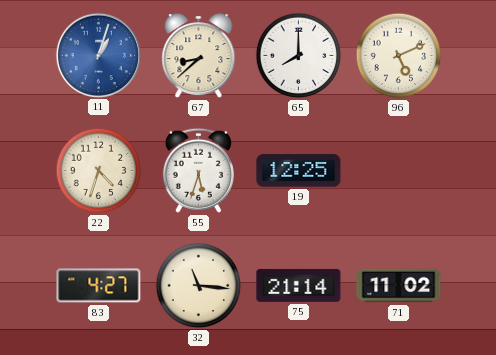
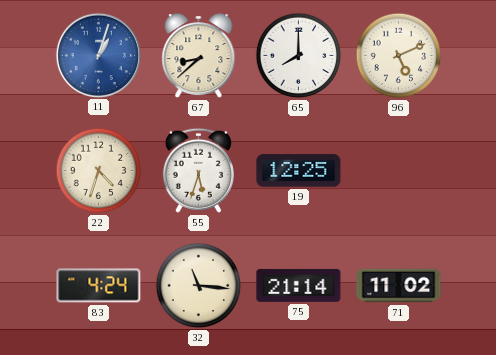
83: 4:27 -> 4:24 (99, 286)
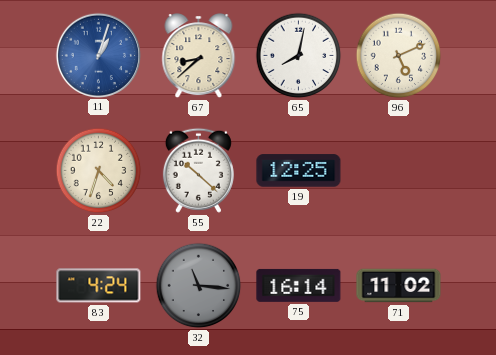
65: 8:00 -> 8:02 (299, 56)
55: 5:33 -> 10:22 (198, 170)
32 dial: cream -> grey (199, 286)
75: 21:14 -> 16:14 (299, 285)
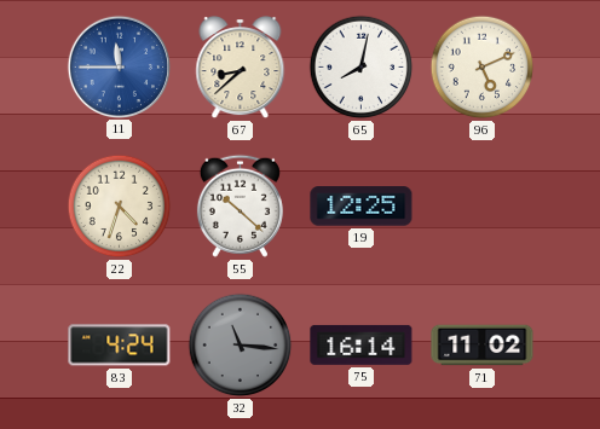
11: 1:03 -> 11:45 (119, 66)
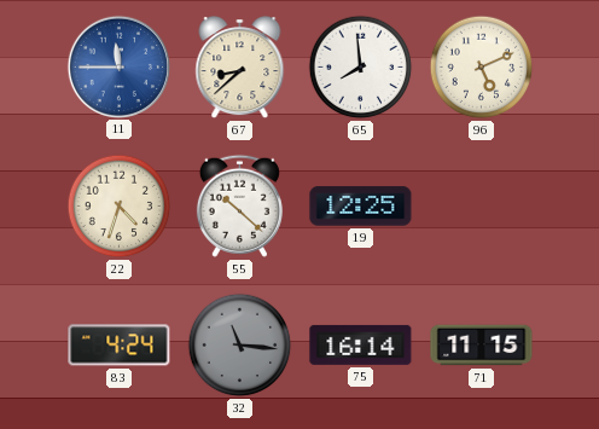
65: 8:02 -> 7:59 (361, 68)
71: 11:02 -> 11:15 (482, 346)
